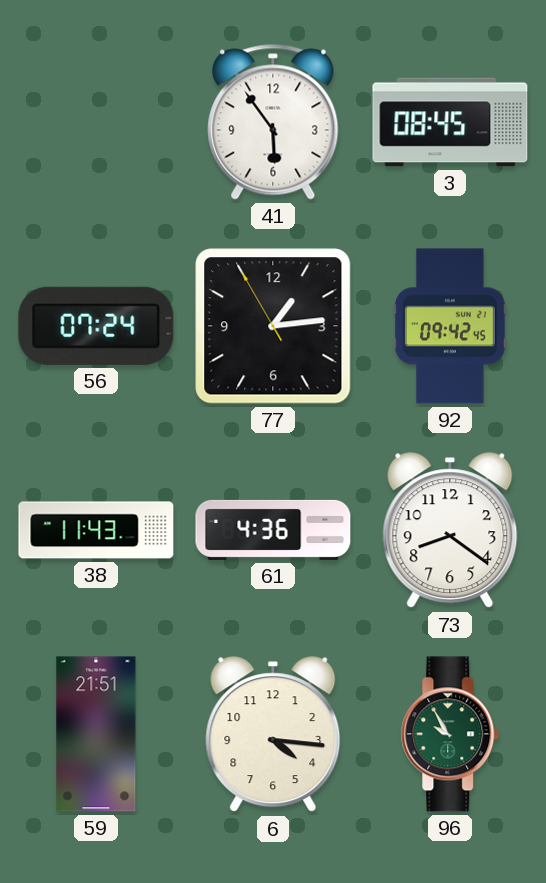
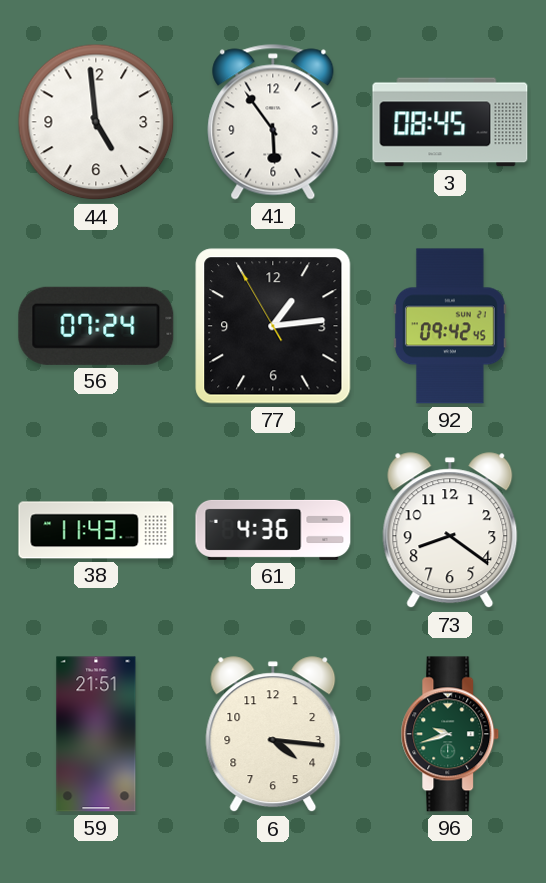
44: none -> 4:59 (96, 122)
96: 9:55 -> 9:42 (450, 734)
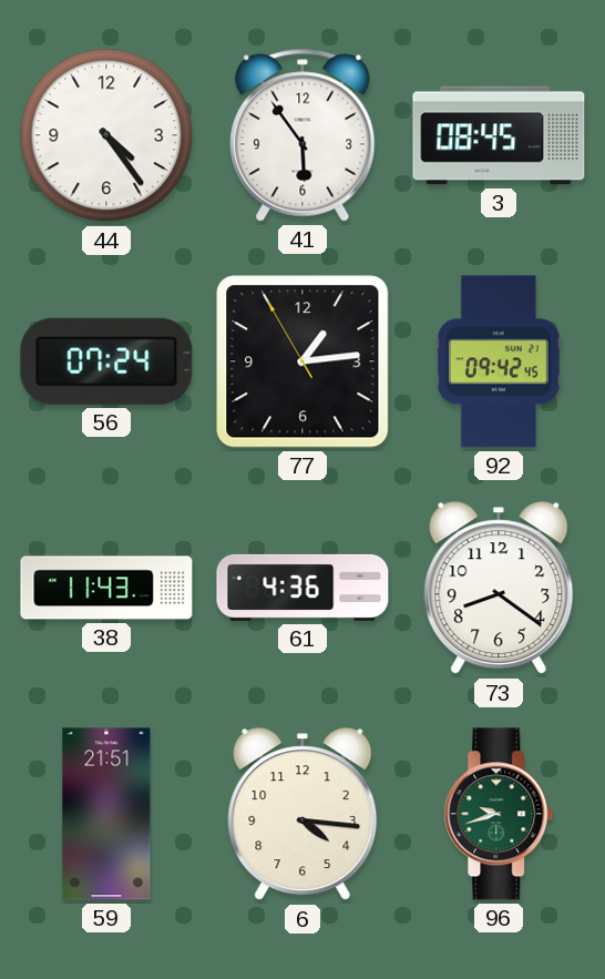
44: 4:59 -> 4:24 (106, 135)
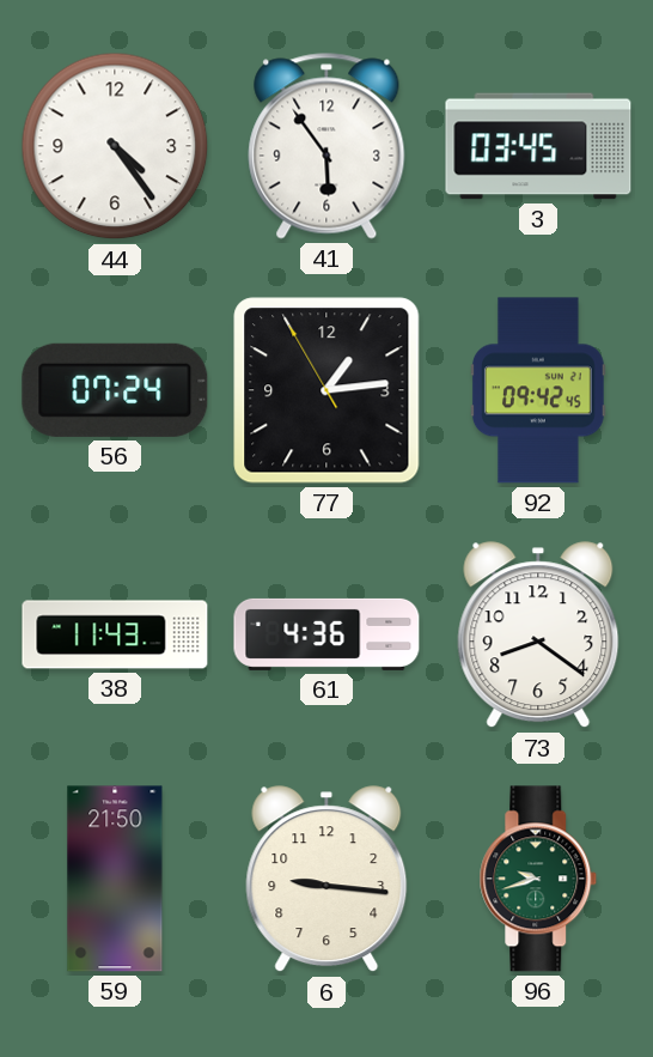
3: 08:45 -> 03:45 (538, 146)
59: 21:51 -> 21:50 (115, 879)
6: 4:16 -> 9:16 (326, 880)
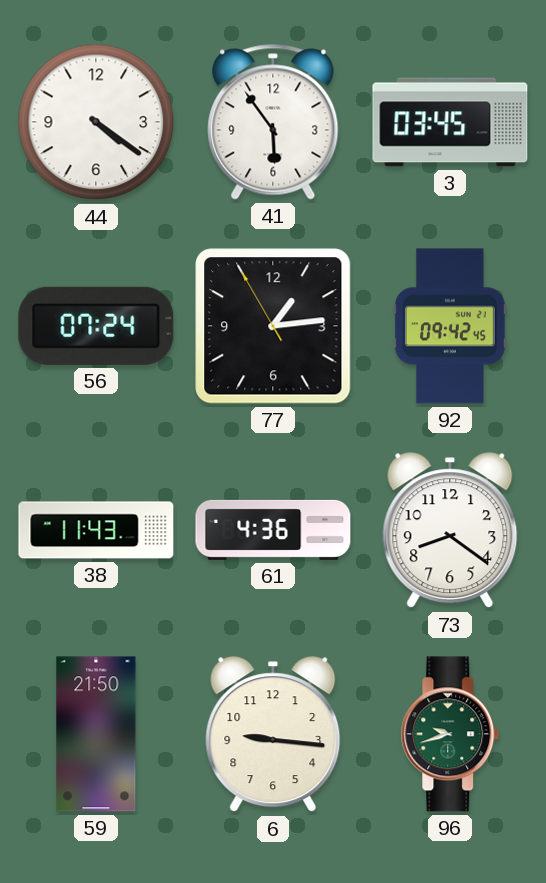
44: 4:24 -> 4:21 (96, 122)
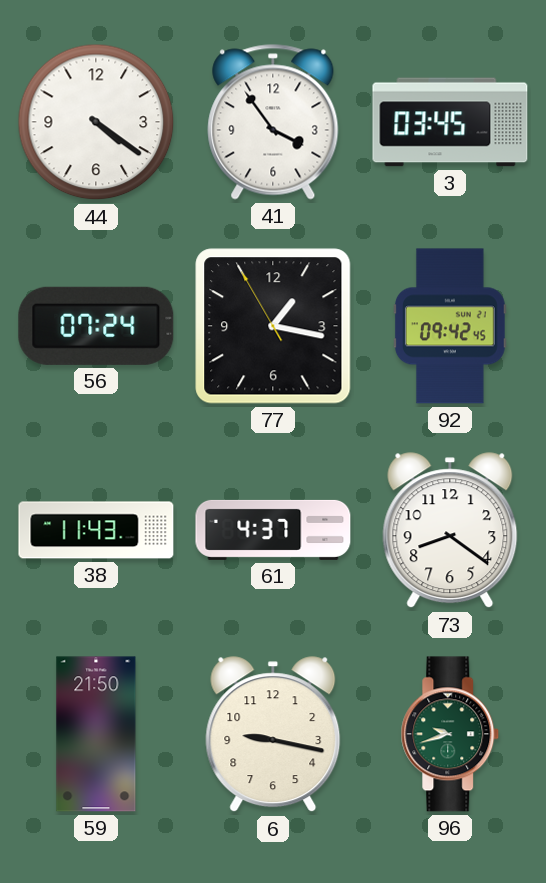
41: 5:54 -> 3:54 (273, 122)
77: 1:13 -> 1:16 (273, 326)
61: 4:36 -> 4:37 (273, 530)
6: 9:16 -> 9:17 (273, 735)
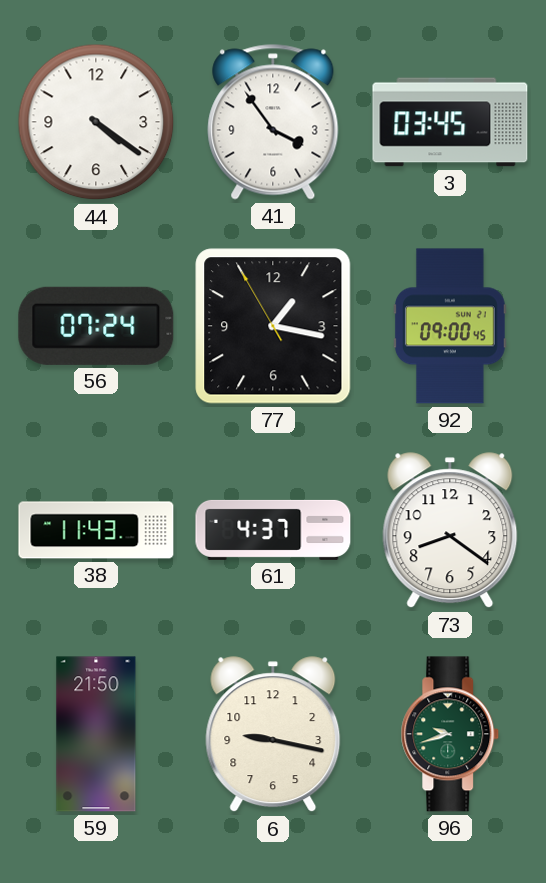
92: 09:42 -> 09:00 (450, 326)
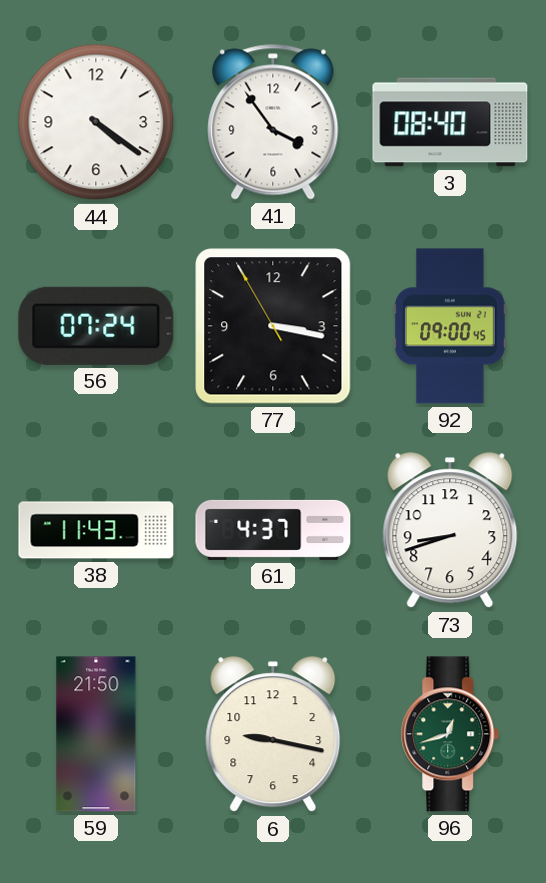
3: 03:45 -> 08:40 (450, 122)
77: 1:16 -> 3:16 (273, 326)
73: 8:21 -> 8:42 (450, 531)
96: 9:42 -> 12:42 (450, 734)
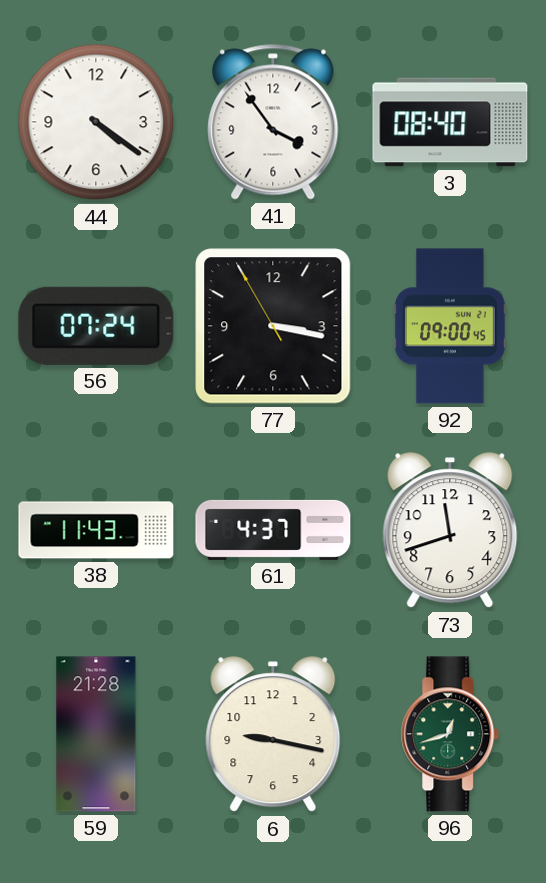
73: 8:42 -> 11:42 (450, 531)
59: 21:50 -> 21:28 (96, 734)
